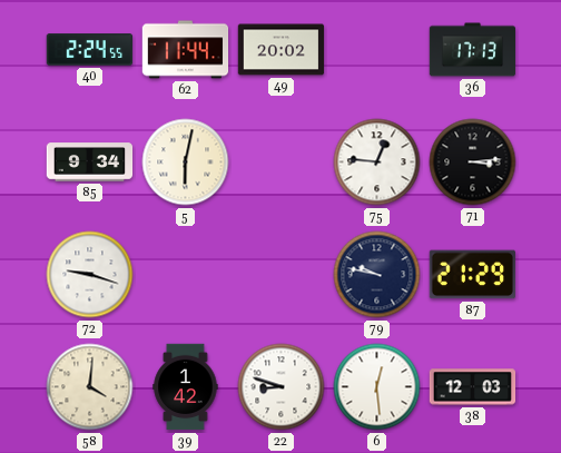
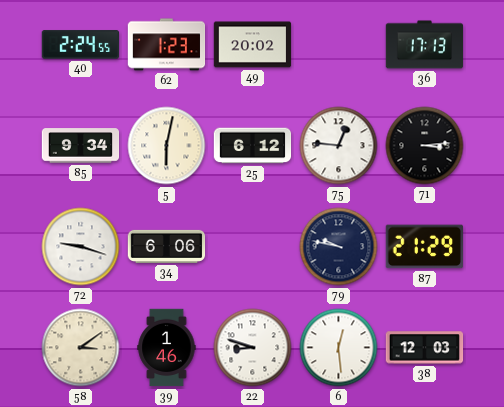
62: 11:44 -> 1:23 (167, 45)
25: none -> 6:12 (253, 146)
34: none -> 6:06 (167, 246)
58: 4:01 -> 3:09 (81, 348)
39: 1:42 -> 1:46 (167, 348)
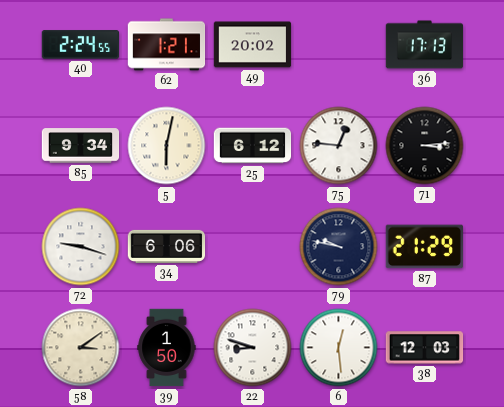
62: 1:23 -> 1:21 (167, 45)
39: 1:46 -> 1:50 (167, 348)
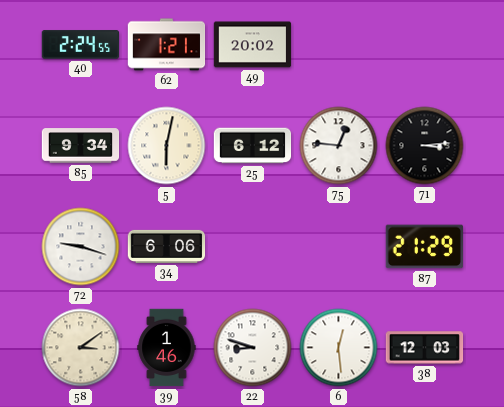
36: 17:13 -> none (425, 45)
79: 9:47 -> none (339, 247)
39: 1:50 -> 1:46 (167, 348)
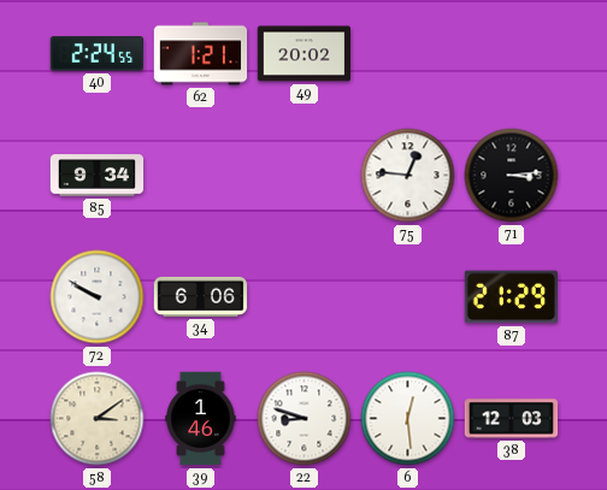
5: 6:02 -> none (167, 146)
25: 6:12 -> none (253, 146)
72: 9:18 -> 9:50 (98, 297)
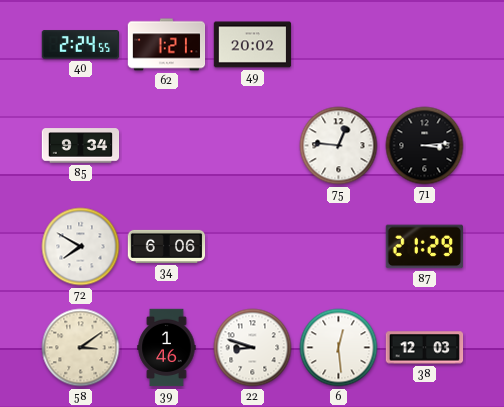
72: 9:50 -> 7:50 (81, 247)
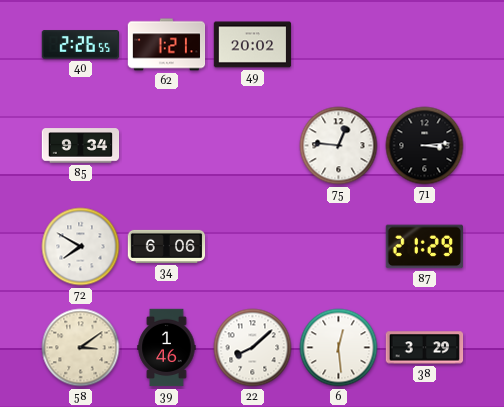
40: 2:24 -> 2:26 (81, 45)
22: 8:48 -> 8:08 (253, 348)
38: 12:03 -> 3:29 (425, 348)
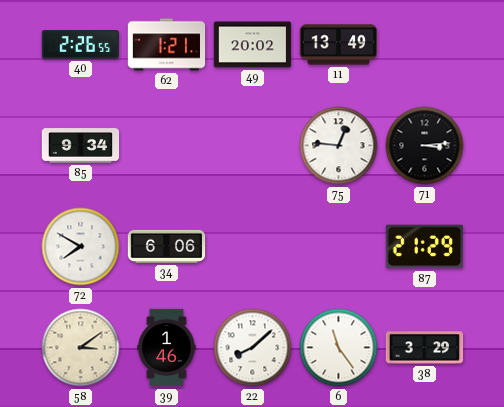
11: none -> 13:49 (339, 45)
6: 12:29 -> 11:24 (339, 348)
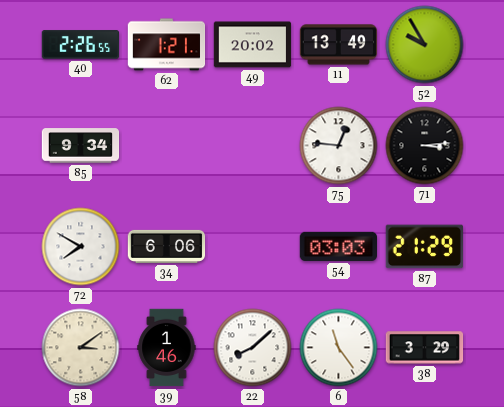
52: none -> 9:55 (425, 45)
54: none -> 03:03 (338, 246)
